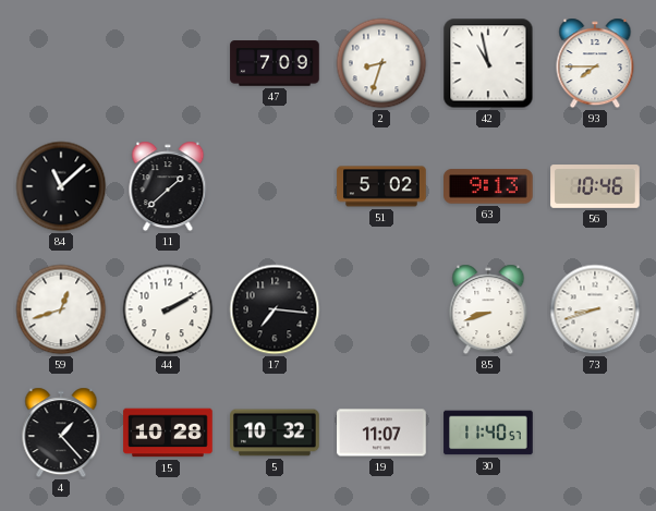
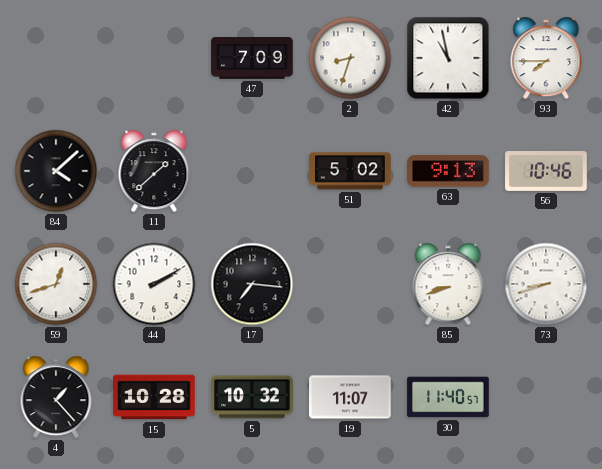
84: 11:08 -> 4:08 (56, 171)
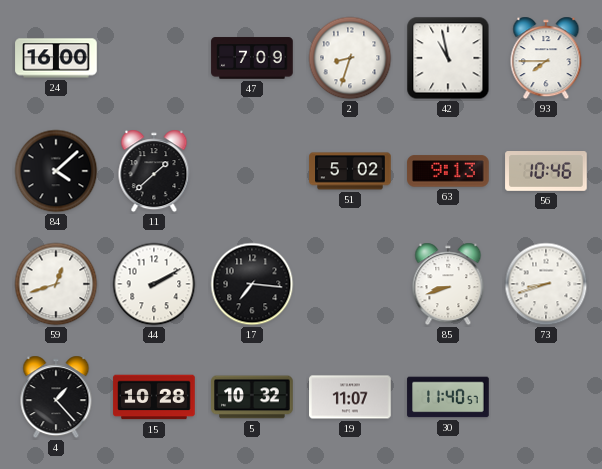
24: none -> 16:00 (56, 58)
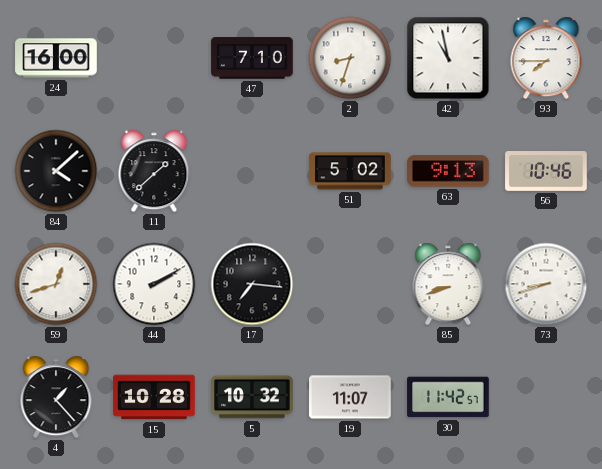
47: 7:09 -> 7:10 (252, 58)
30: 11:40 -> 11:42 (448, 397)
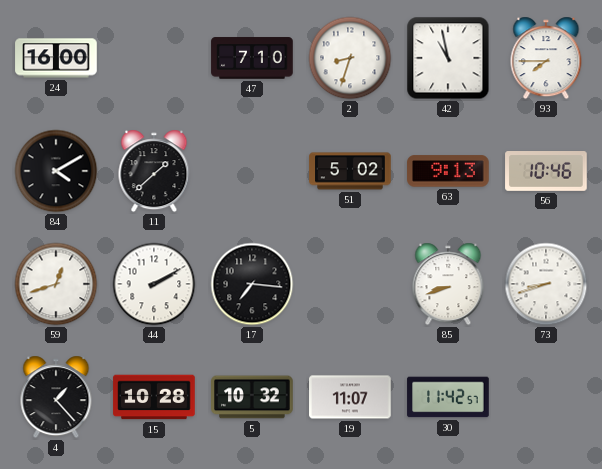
84: 4:08 -> 4:10 (56, 171)
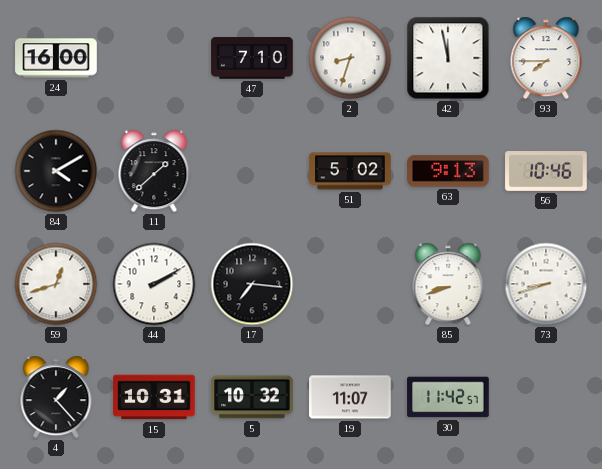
42: 10:58 -> 11:58 (448, 58)
15: 10:28 -> 10:31 (154, 397)
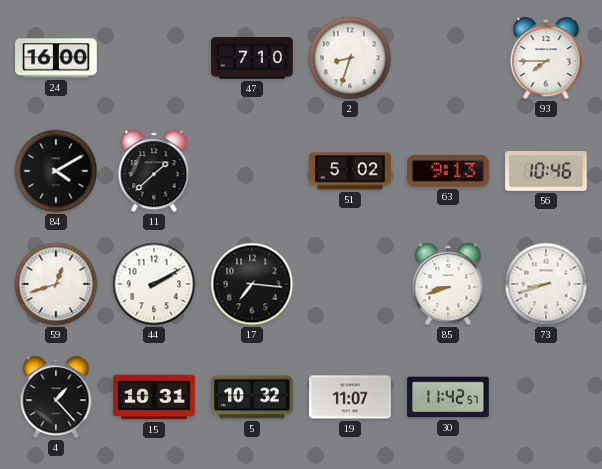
42: 11:58 -> none (448, 58)
